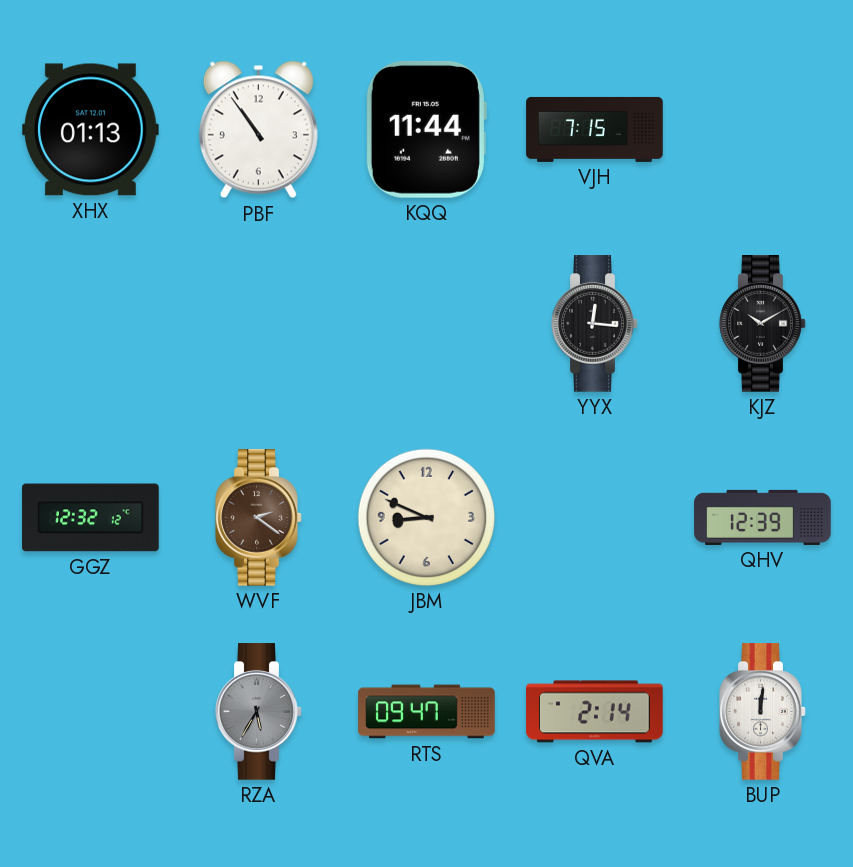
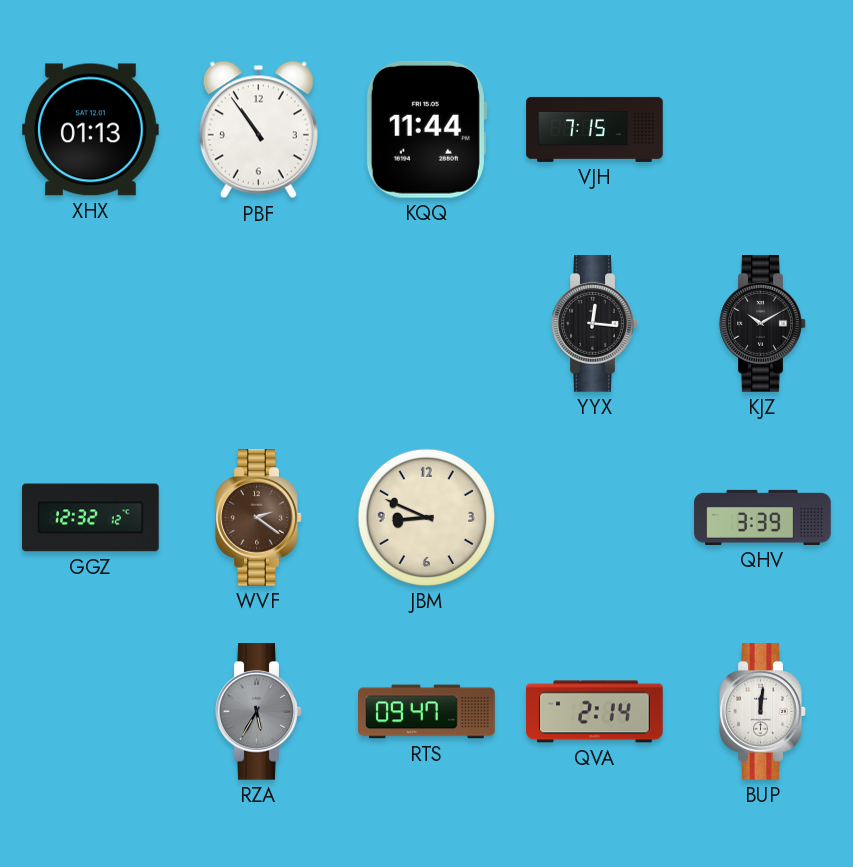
QHV: 12:39 -> 3:39 (763, 517)
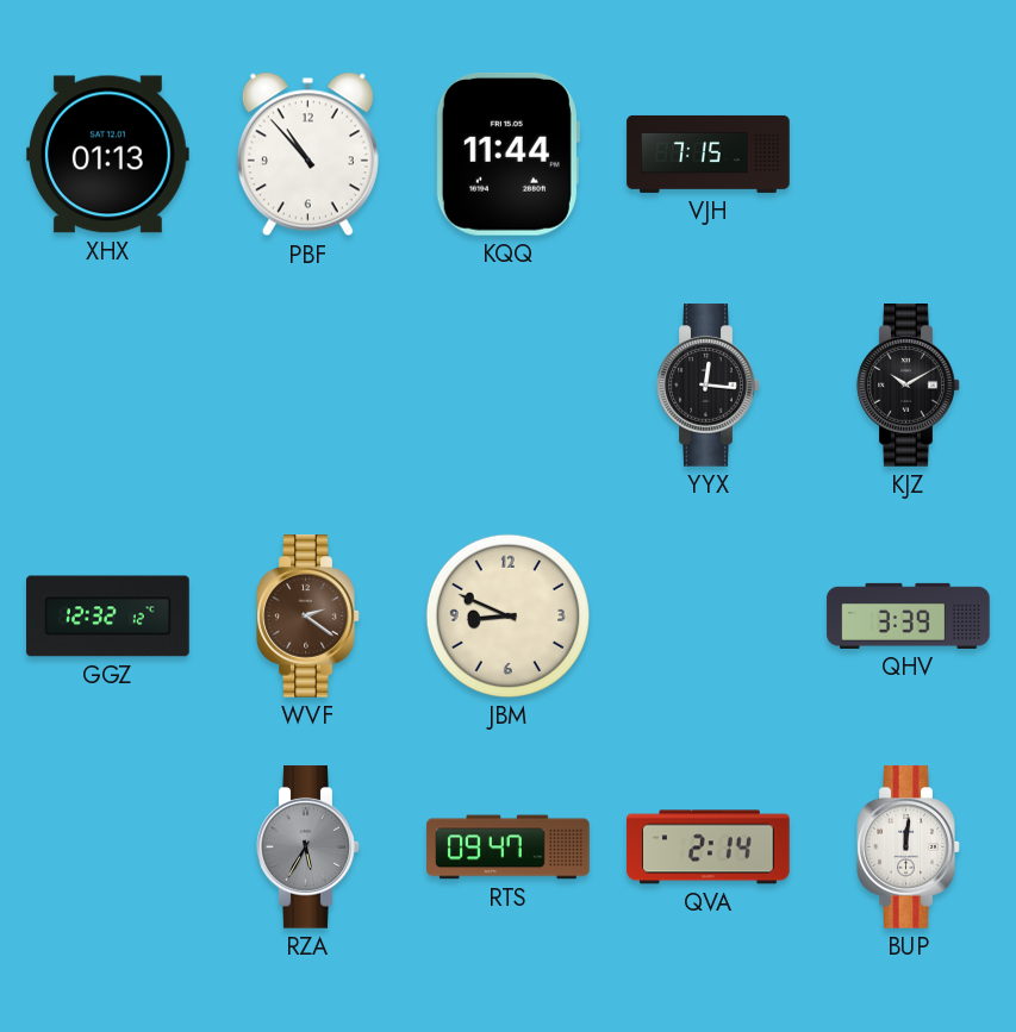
PBF: 10:54 -> 10:53 (307, 155)
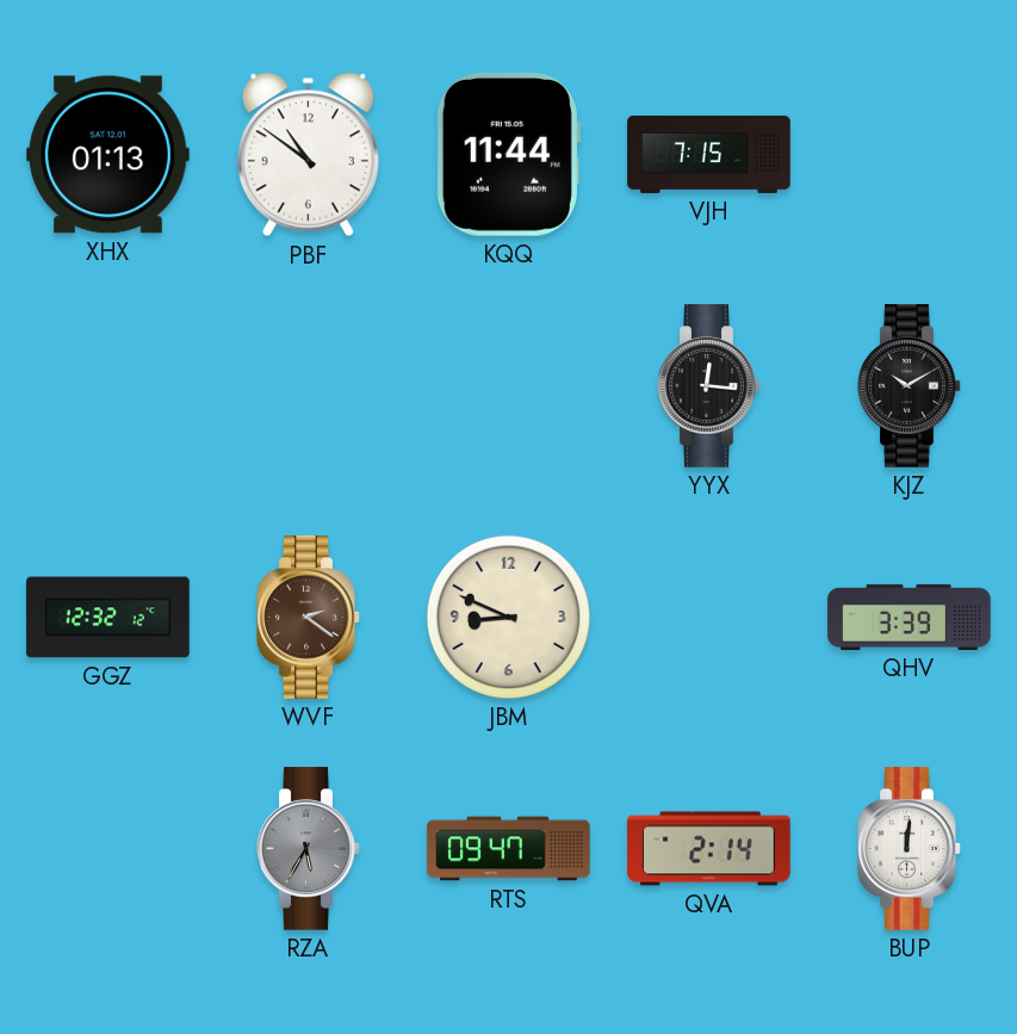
PBF: 10:53 -> 10:51 (308, 155)
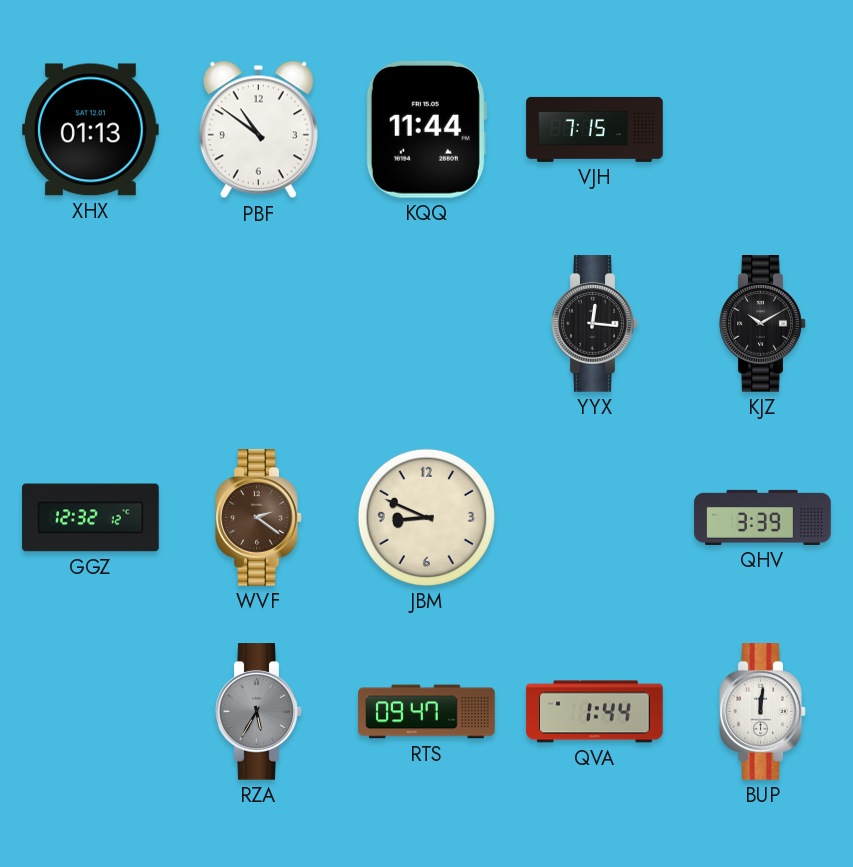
QVA: 2:14 -> 1:44 (595, 712)
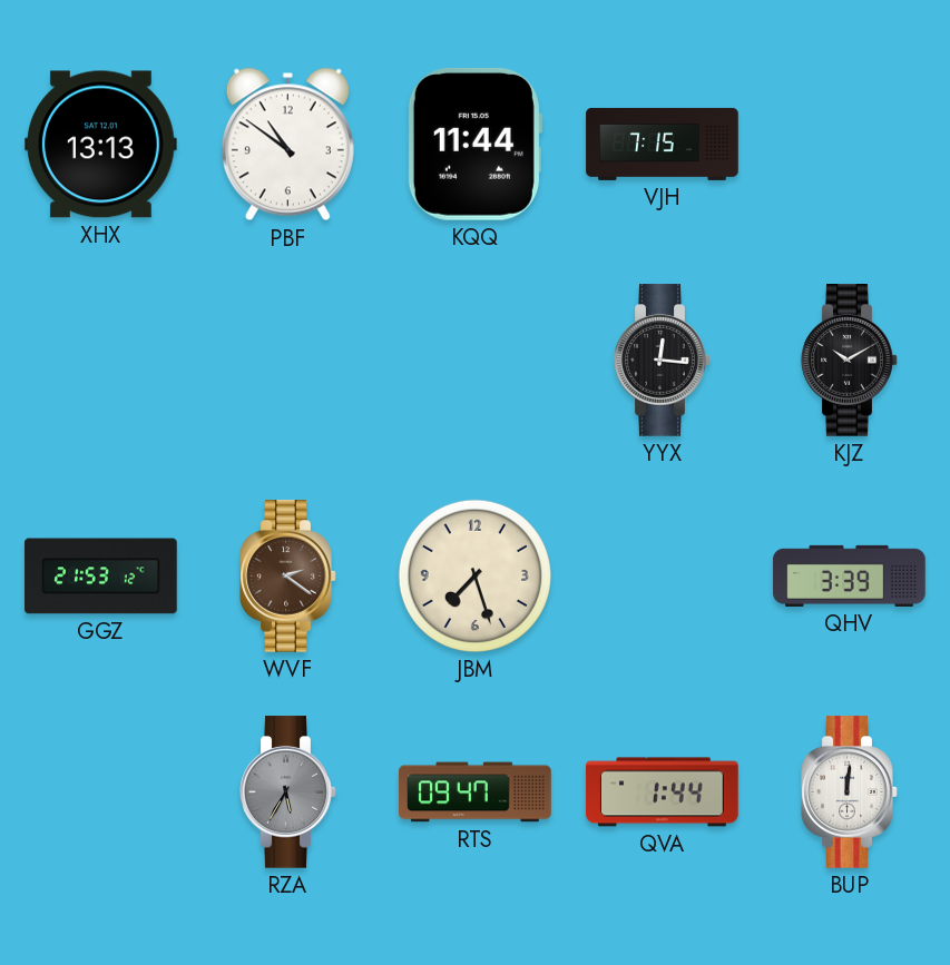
XHX: 01:13 -> 13:13 (101, 145)
GGZ: 12:32 -> 21:53 (101, 577)
JBM: 8:49 -> 7:27 (474, 575)
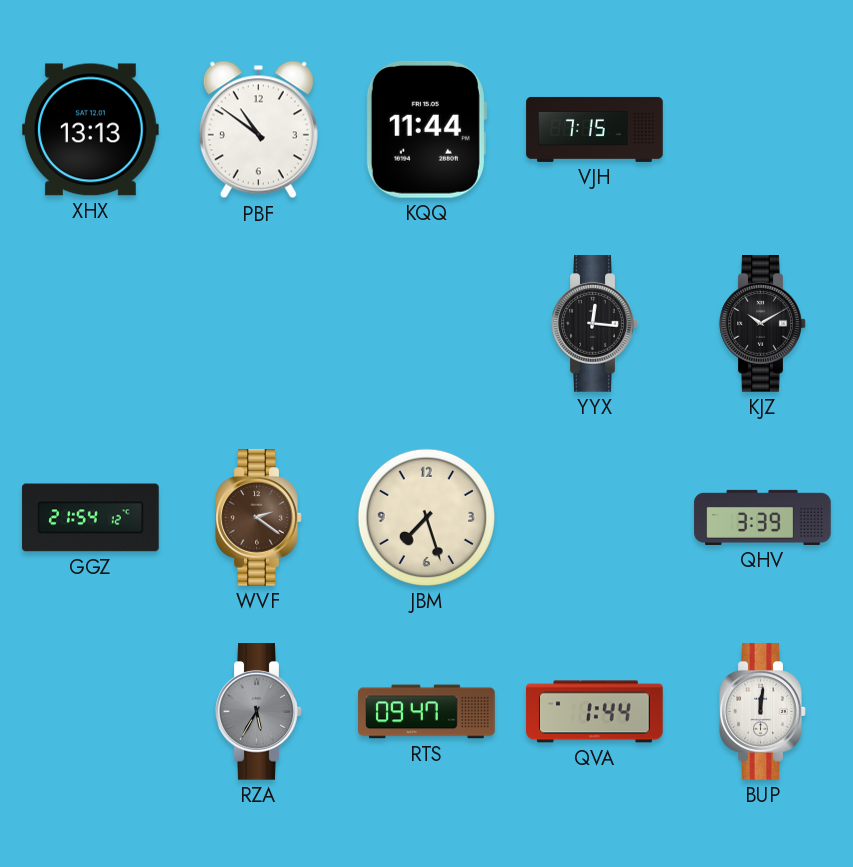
GGZ: 21:53 -> 21:54 (91, 518)
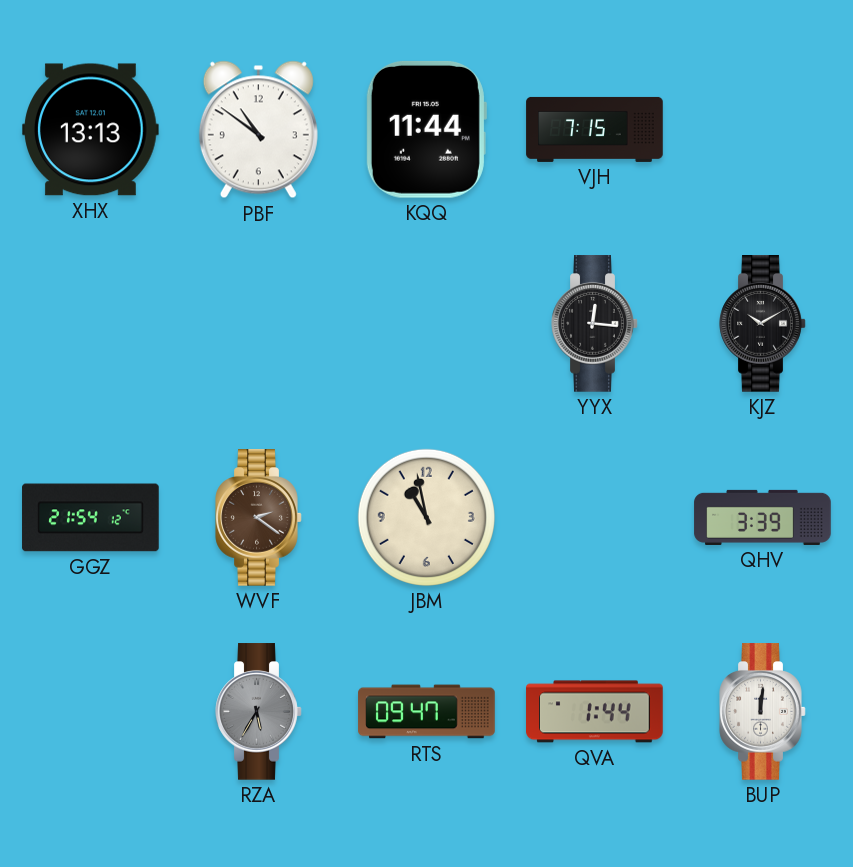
JBM: 7:27 -> 10:58 (426, 517)
